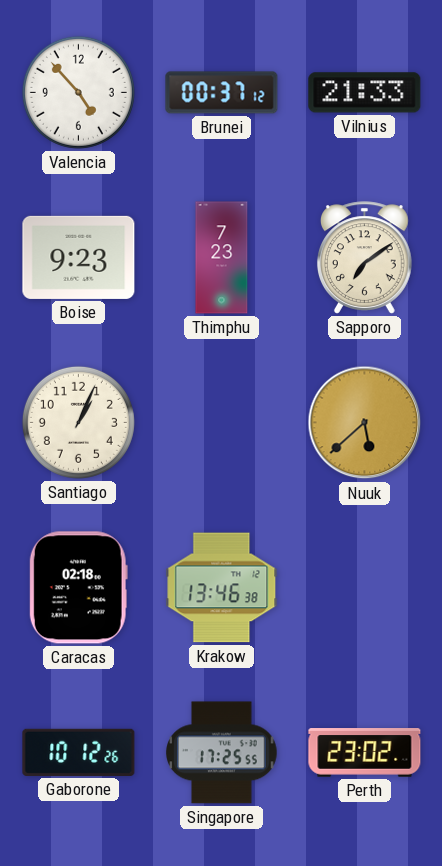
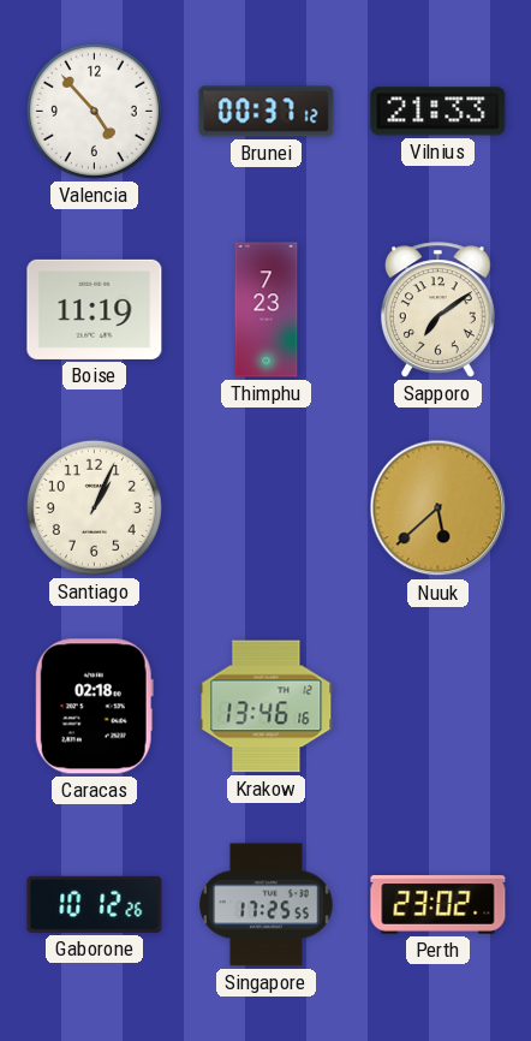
Boise: 9:23 -> 11:19 (95, 309)
Krakow: 13:46:38 -> 13:46:16 (267, 707)
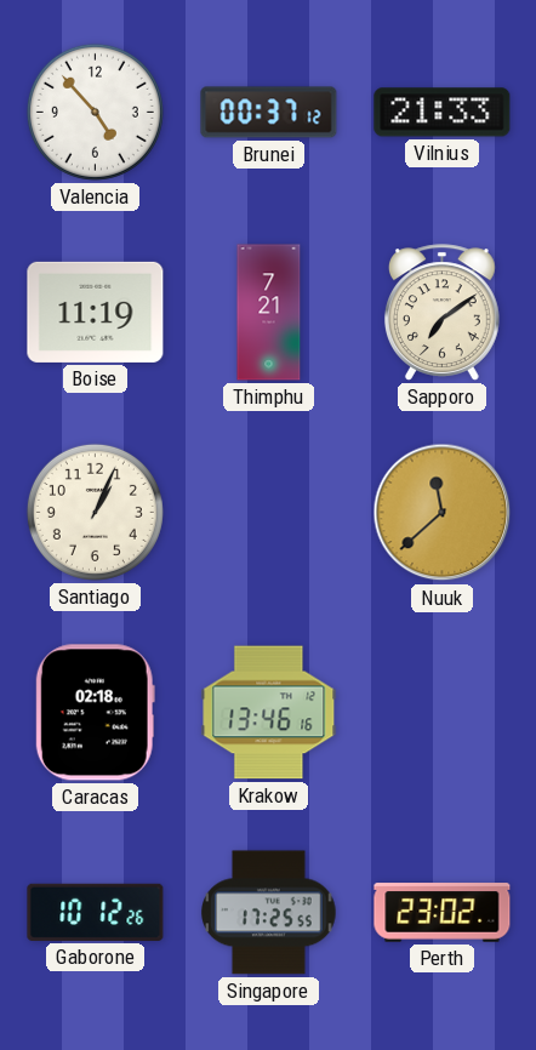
Thimphu: 7:23 -> 7:21 (269, 313)
Nuuk: 5:38 -> 11:38 (443, 513)
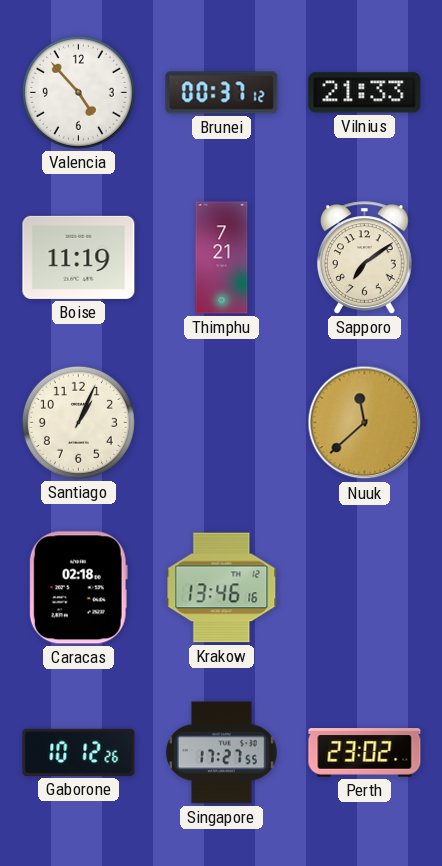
Singapore: 17:25 -> 17:27 (222, 753)
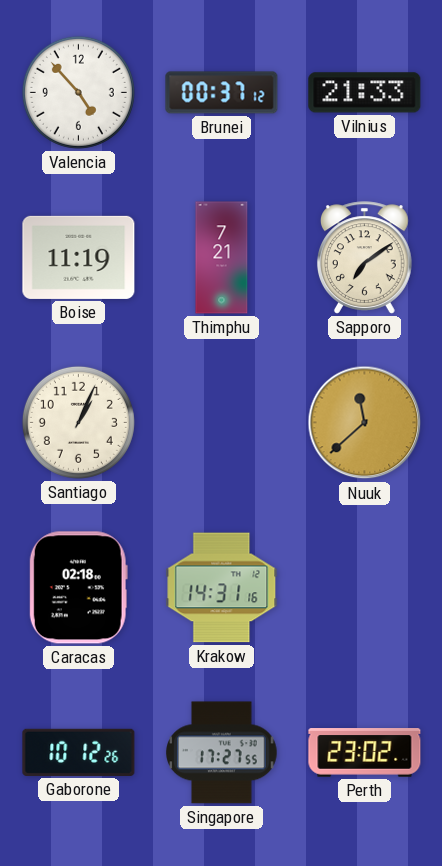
Krakow: 13:46 -> 14:31 (222, 588)
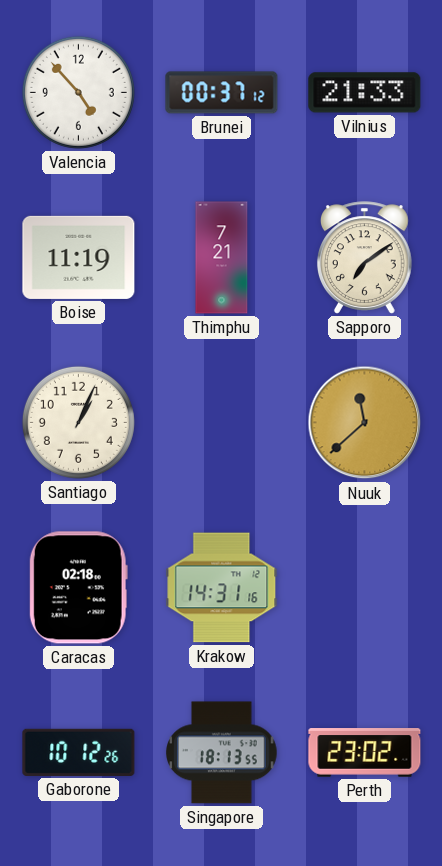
Singapore: 17:27 -> 18:13 (222, 753)
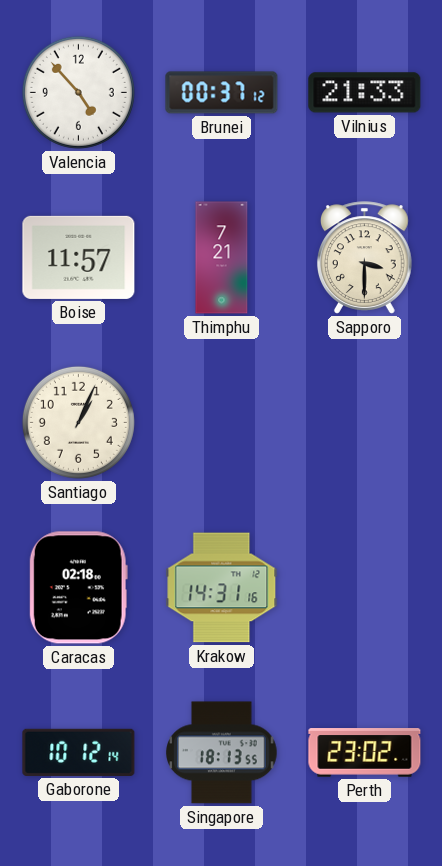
Boise: 11:19 -> 11:57 (79, 257)
Sapporo: 7:09 -> 3:30 (364, 258)
Nuuk: 11:38 -> none (365, 423)
Gaborone: 10:12:26 -> 10:12:14 (79, 752)
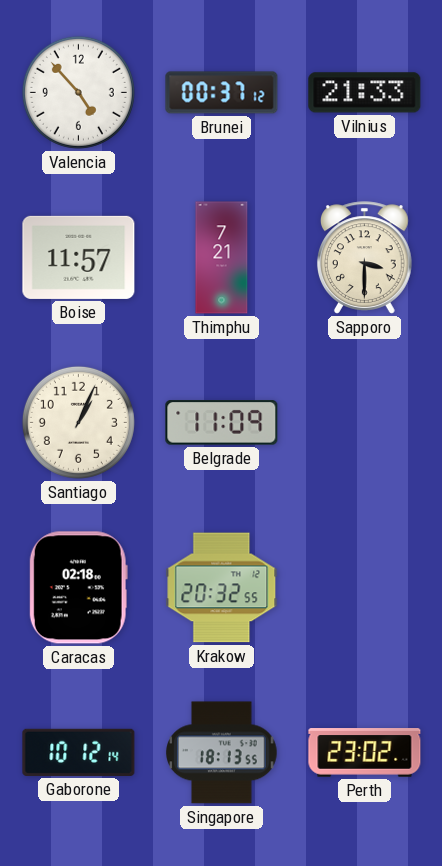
Belgrade: none -> 11:09 (222, 423)
Krakow: 14:31 -> 20:32 (222, 588)
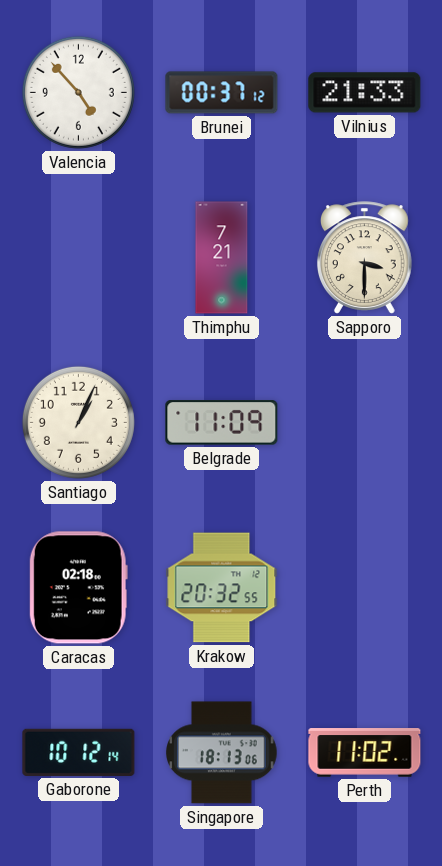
Boise: 11:57 -> none (79, 257)
Singapore: 18:13:55 -> 18:13:06 (222, 753)
Perth: 23:02 -> 11:02 (365, 753)
